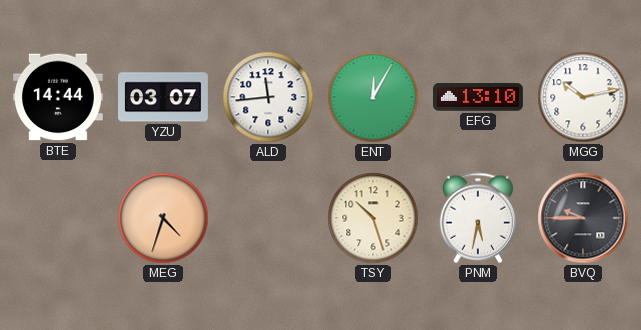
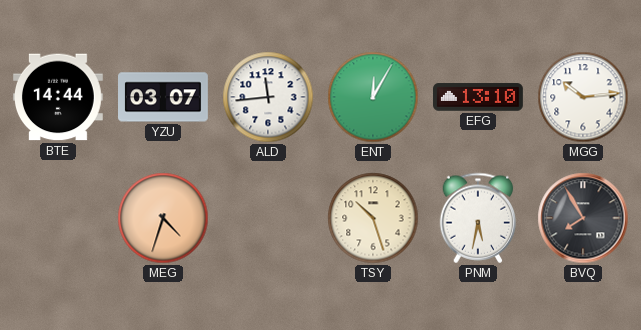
MGG: 10:13 -> 10:14 (583, 97)
BVQ: 9:45 -> 7:55 (583, 218)
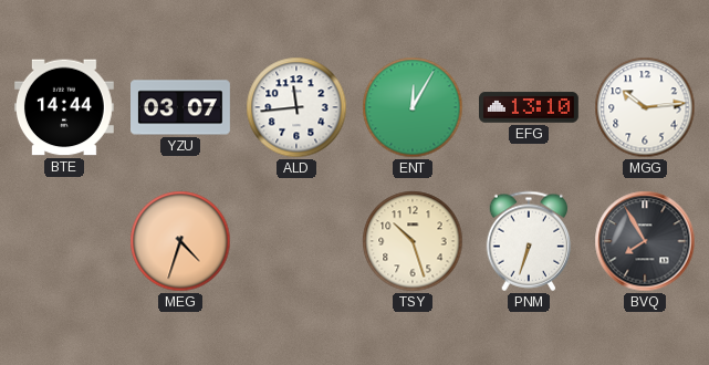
PNM: 5:32 -> 6:33 (529, 241)
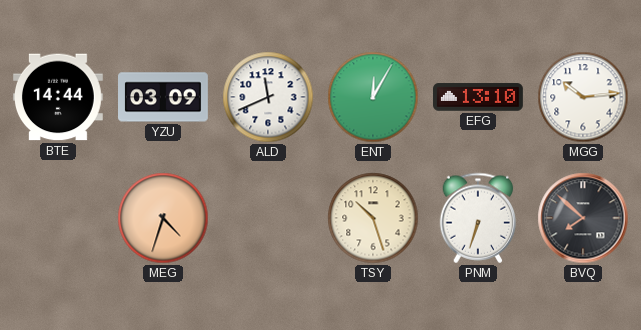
YZU: 03:07 -> 03:09 (164, 97)
ALD: 11:44 -> 11:41 (268, 97)
BVQ: 7:55 -> 7:52 (583, 218)
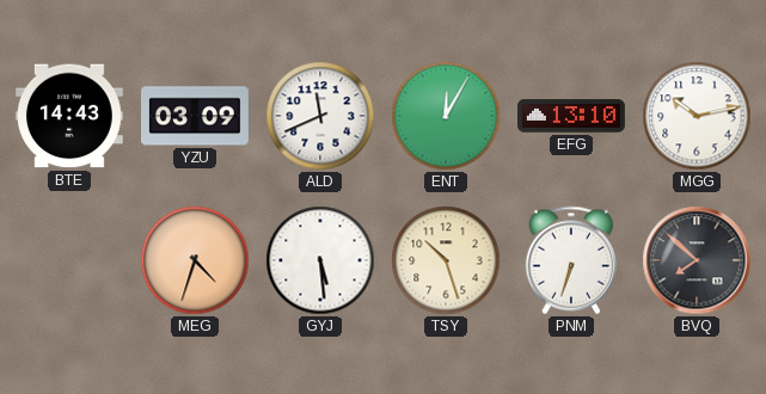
BTE: 14:44 -> 14:43 (69, 116)
MGG: 10:14 -> 10:13 (697, 116)
GYJ: none -> 5:29 (320, 260)
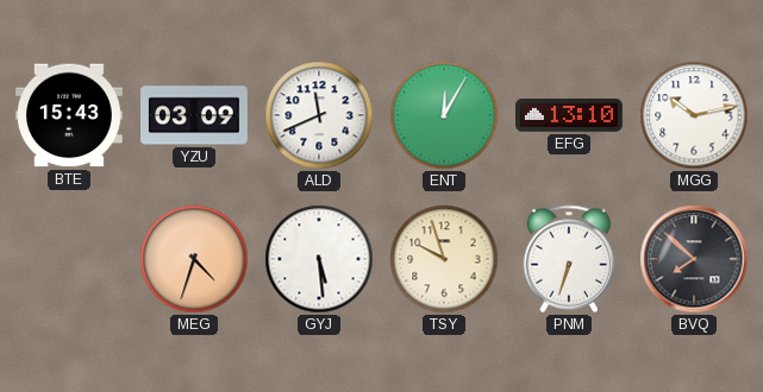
BTE: 14:43 -> 15:43 (69, 115)
TSY: 10:27 -> 9:57 (444, 259)
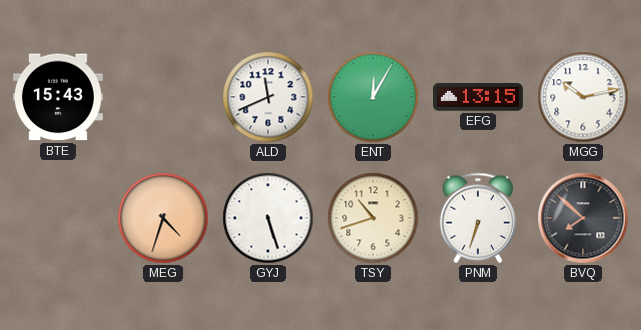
YZU: 03:09 -> none (195, 115)
EFG: 13:10 -> 13:15 (479, 97)
GYJ: 5:29 -> 5:27 (268, 218)
TSY: 9:57 -> 10:42 (373, 218)
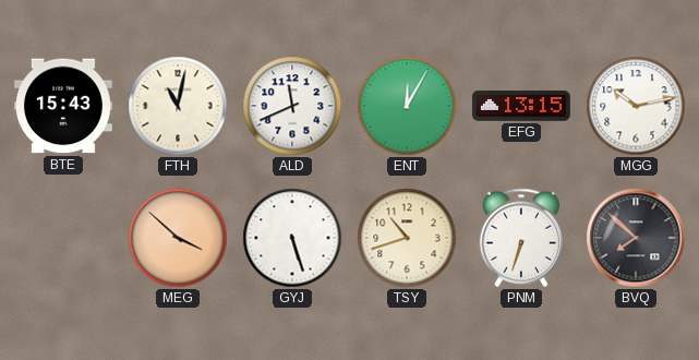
FTH: none -> 11:02 (178, 106)
MEG: 4:33 -> 3:52 (178, 238)
